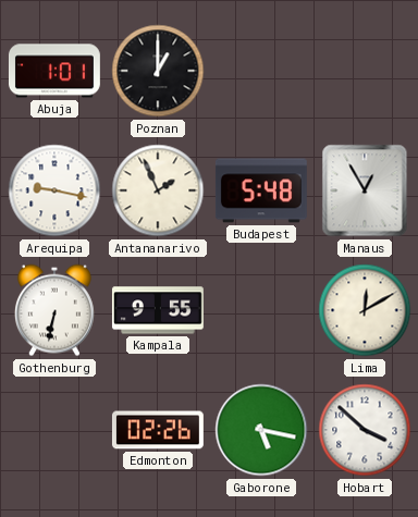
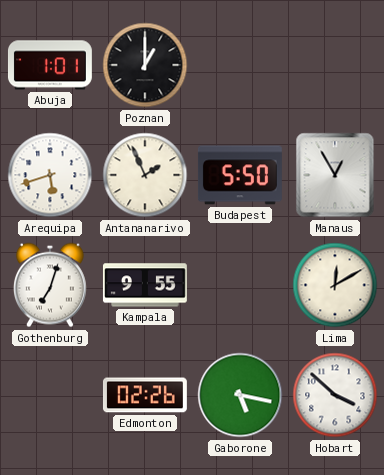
Arequipa: 9:17 -> 5:42 (50, 175)
Budapest: 5:48 -> 5:50 (240, 175)
Gothenburg: 6:32 -> 7:03 (50, 285)
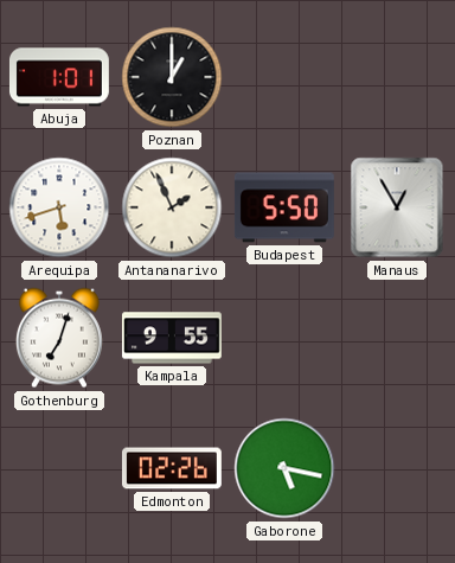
Lima: 12:10 -> none (335, 285)
Hobart: 3:52 -> none (335, 395)
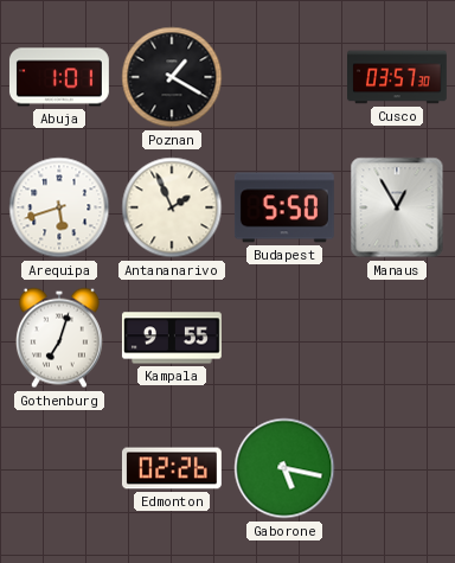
Poznan: 1:00 -> 1:20 (172, 77)
Cusco: none -> 03:57 (398, 77)
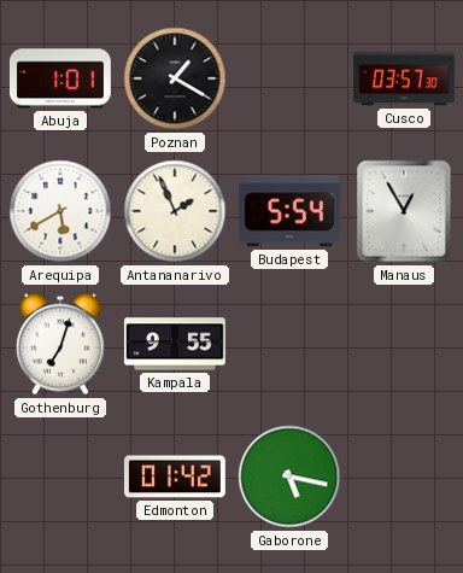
Arequipa: 5:42 -> 5:40 (60, 211)
Budapest: 5:50 -> 5:54 (289, 211)
Edmonton: 02:26 -> 01:42 (175, 476)
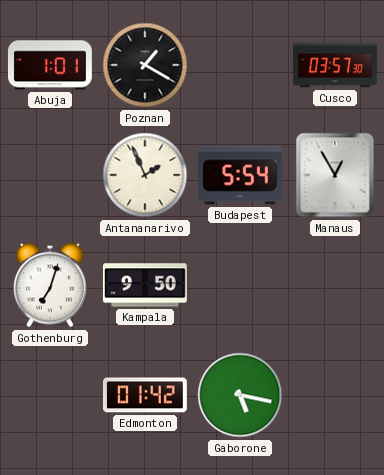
Arequipa: 5:40 -> none (60, 211)
Kampala: 9:55 -> 9:50 (145, 285)
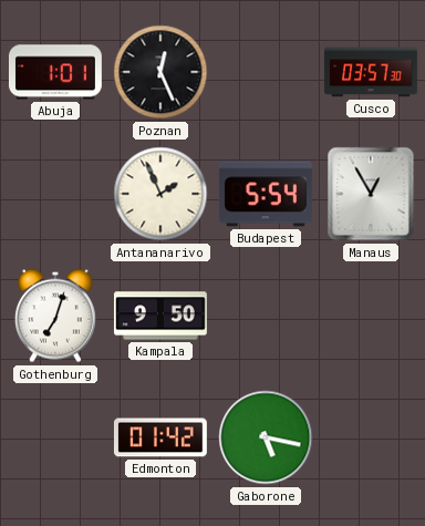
Poznan: 1:20 -> 12:26 (160, 72)
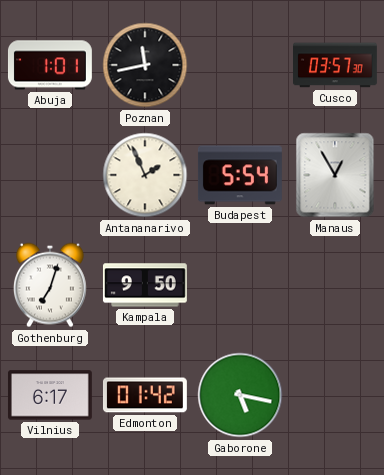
Poznan: 12:26 -> 11:43 (145, 65)
Vilnius: none -> 6:17 (50, 395)
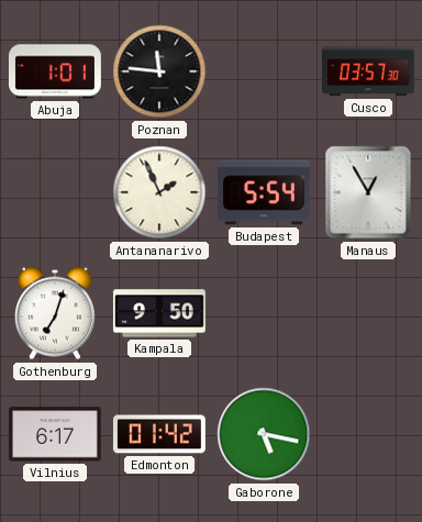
Poznan: 11:43 -> 11:46 (159, 71)
